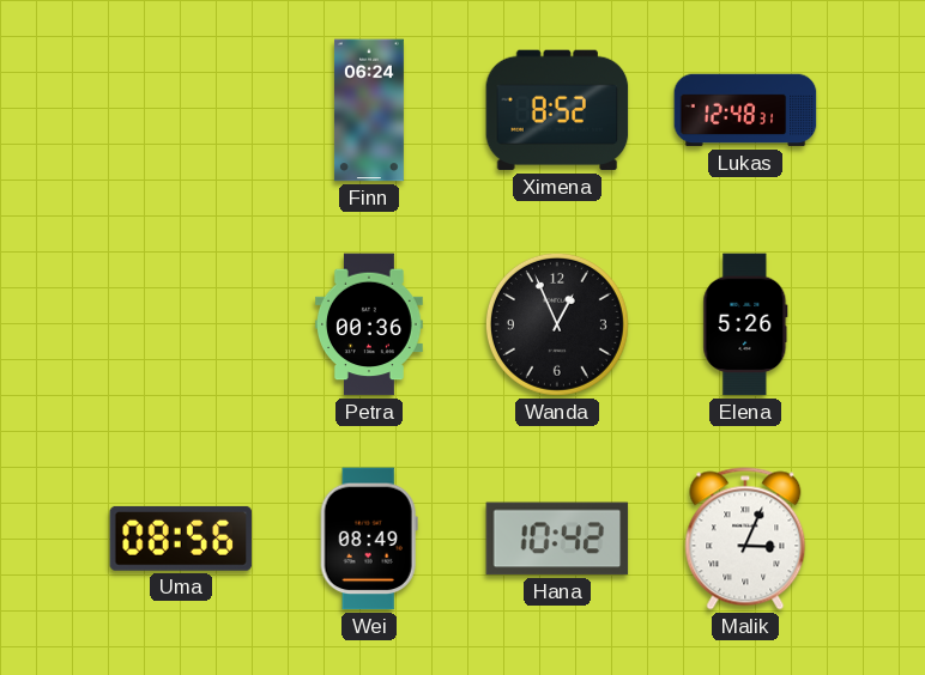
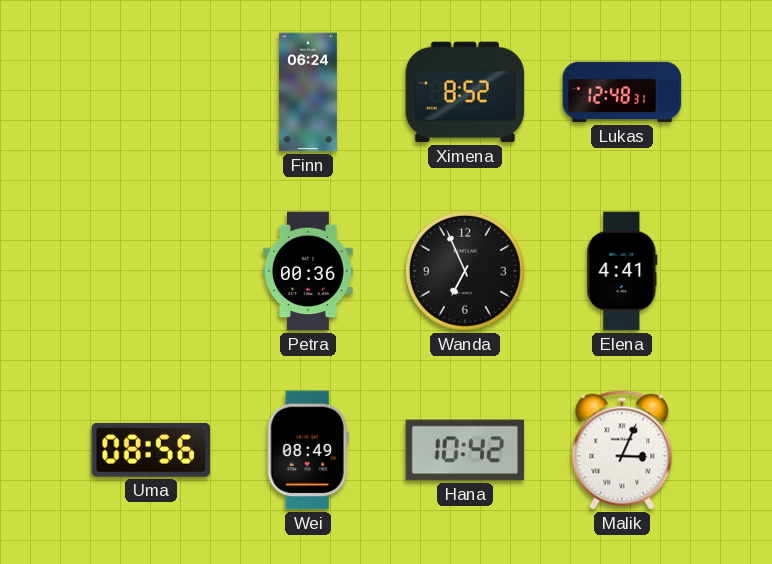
Wanda: 12:56 -> 6:56 (465, 271)
Elena: 5:26 -> 4:41 (622, 271)
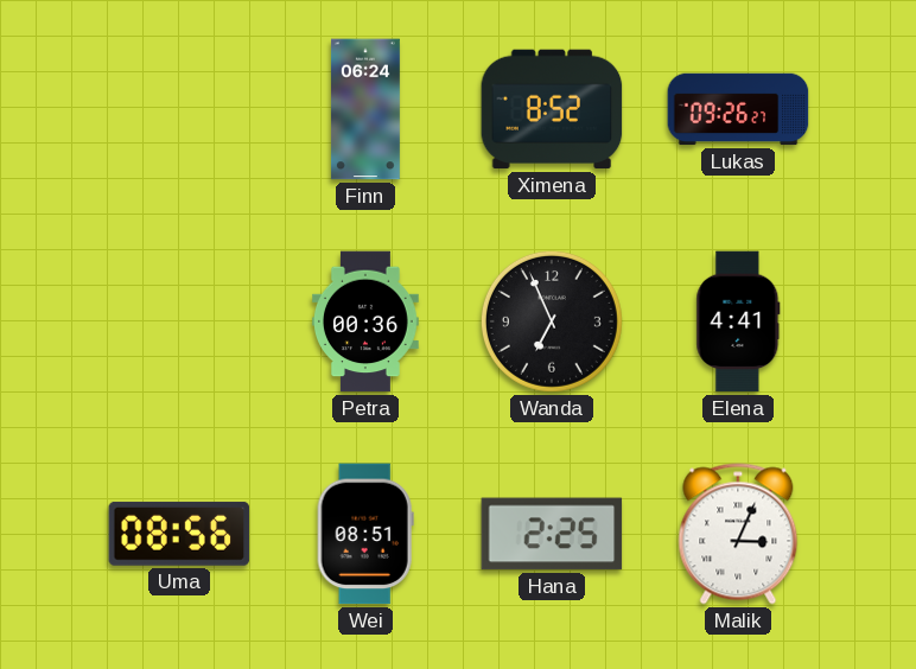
Lukas: 12:48 -> 09:26 (738, 109)
Wei: 08:49 -> 08:51 (365, 534)
Hana: 10:42 -> 2:25 (552, 534)
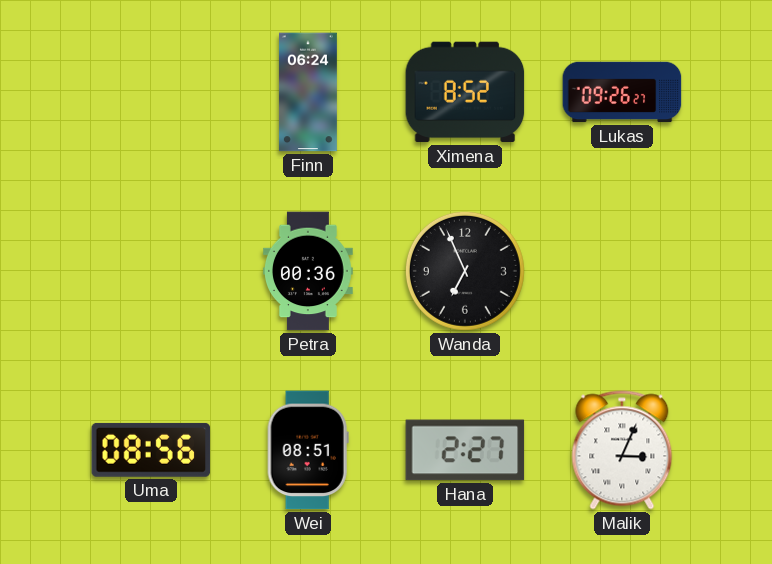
Elena: 4:41 -> none (738, 321)
Hana: 2:25 -> 2:27 (465, 450)
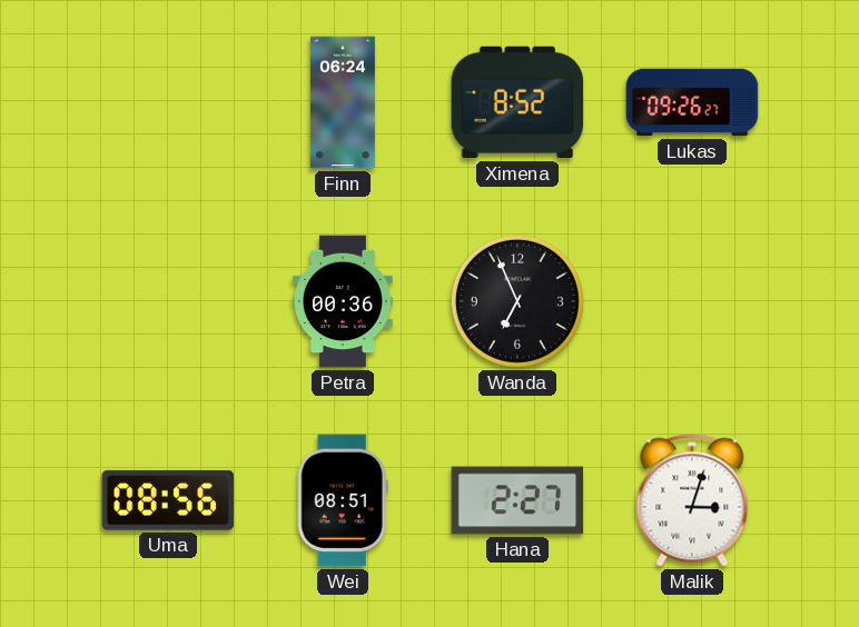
Malik: 3:04 -> 3:03 (692, 500)
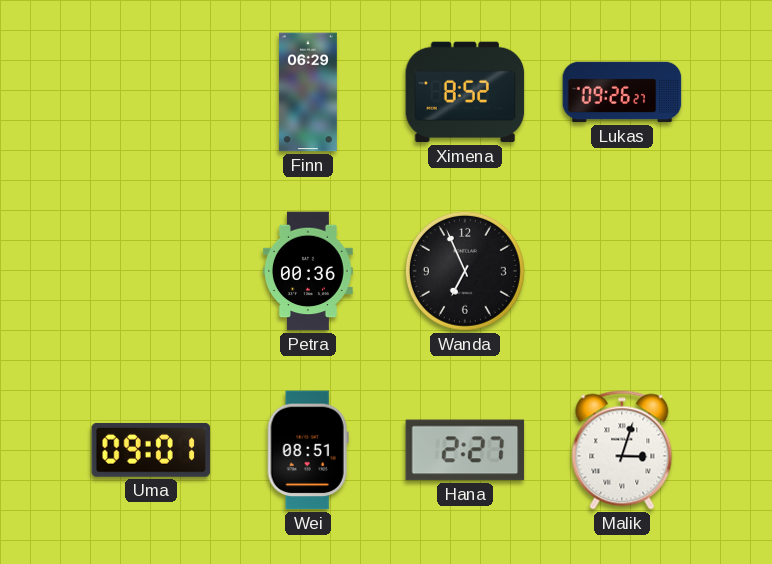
Finn: 06:24 -> 06:29 (308, 92)
Uma: 08:56 -> 09:01 (151, 450)
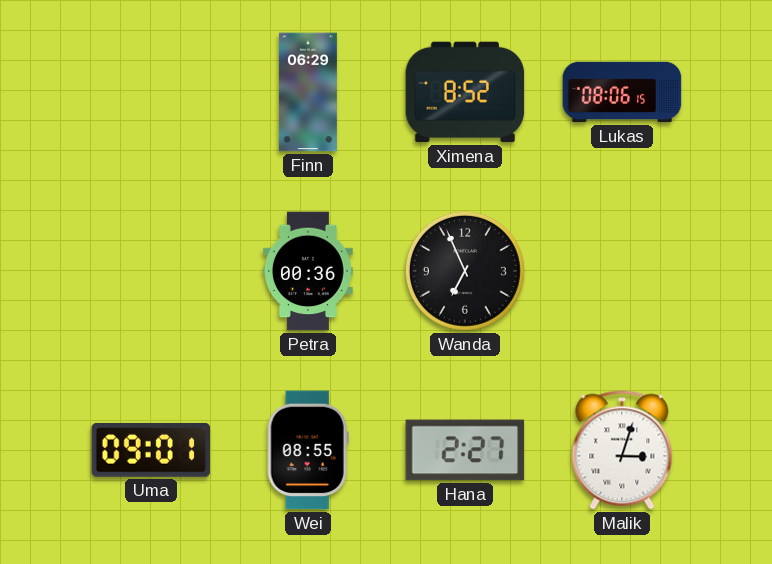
Lukas: 09:26 -> 08:06 (622, 92)
Wei: 08:51 -> 08:55 (308, 450)
